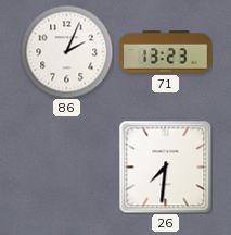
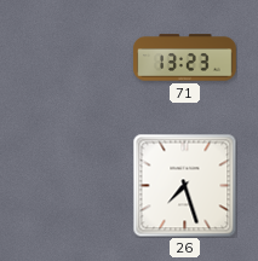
86: 2:04 -> none (66, 51)
26: 7:31 -> 7:27 (184, 185)
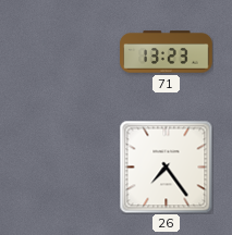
26: 7:27 -> 7:24 (166, 166)
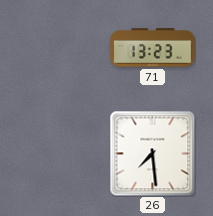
26: 7:24 -> 7:29 (152, 153)
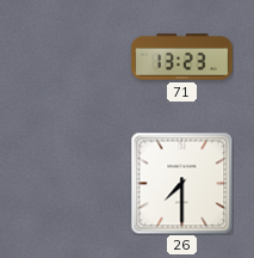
26: 7:29 -> 7:30 (181, 183)
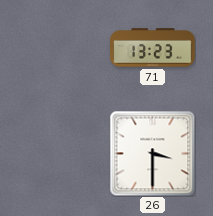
26: 7:30 -> 3:30 (152, 153)
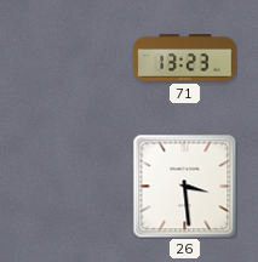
26: 3:30 -> 3:29 (184, 186)
